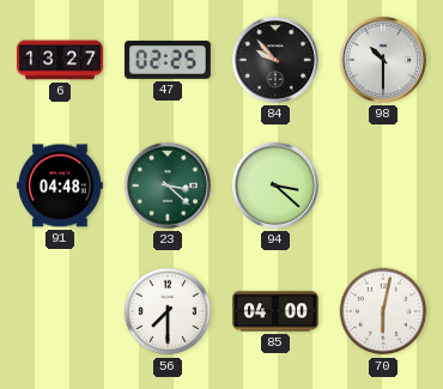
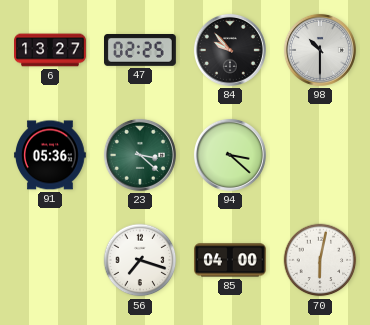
91: 04:48 -> 05:36 (50, 155)
56: 7:30 -> 7:18 (140, 260)
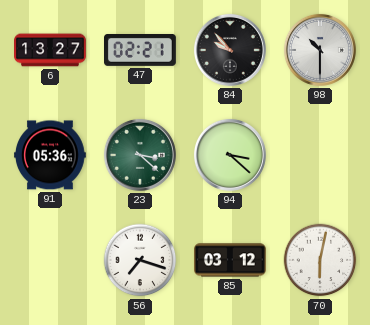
47: 02:25 -> 02:21 (141, 51)
85: 04:00 -> 03:12 (231, 260)
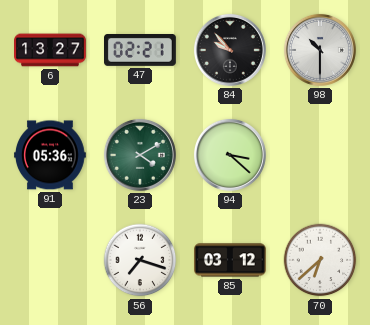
23: 3:22 -> 4:10 (140, 155)
70: 6:02 -> 6:38 (320, 260)
